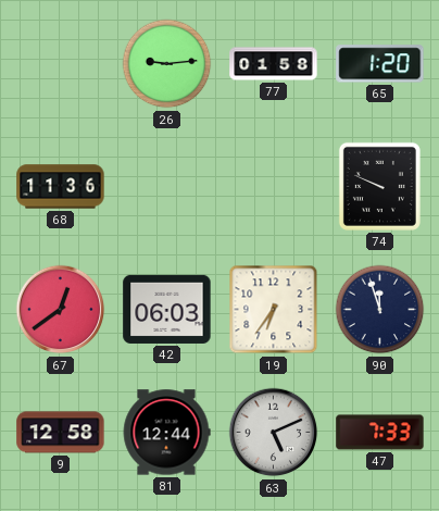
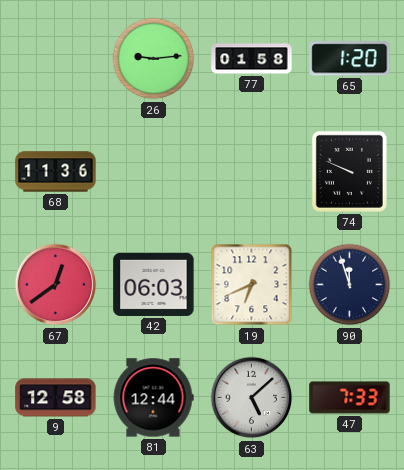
19: 6:36 -> 6:41 (252, 285)
63: 5:11 -> 5:08 (252, 398)
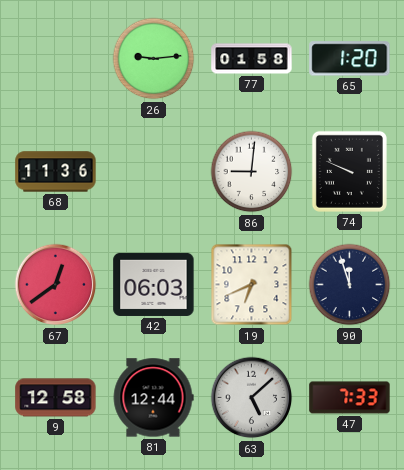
86: none -> 9:01 (252, 172)
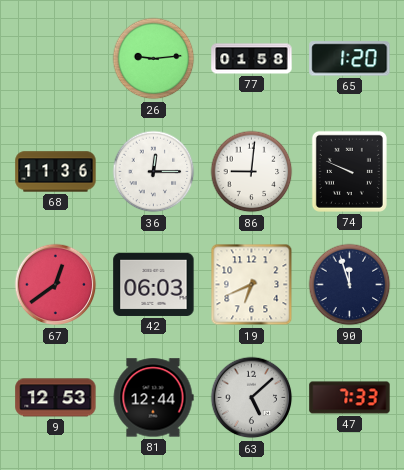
36: none -> 12:15 (154, 172)
9: 12:58 -> 12:53 (56, 398)
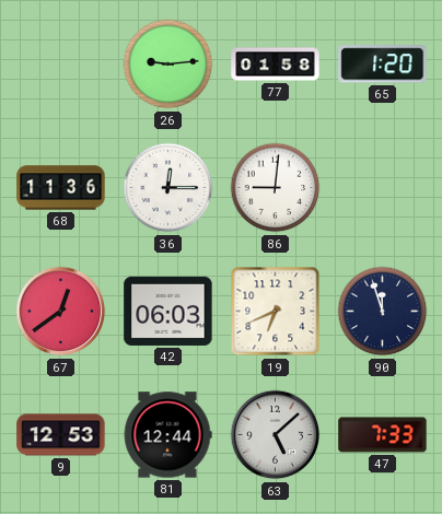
74: 9:49 -> none (349, 171)
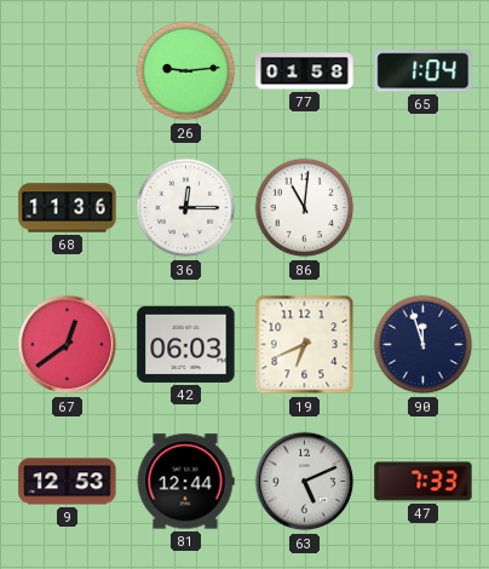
65: 1:20 -> 1:04 (424, 71)
86: 9:01 -> 11:01 (305, 208)
63: 5:08 -> 5:11 (305, 482)
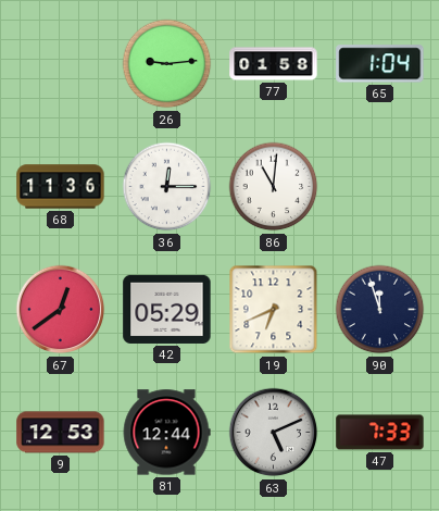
42: 06:03 -> 05:29 (167, 309)
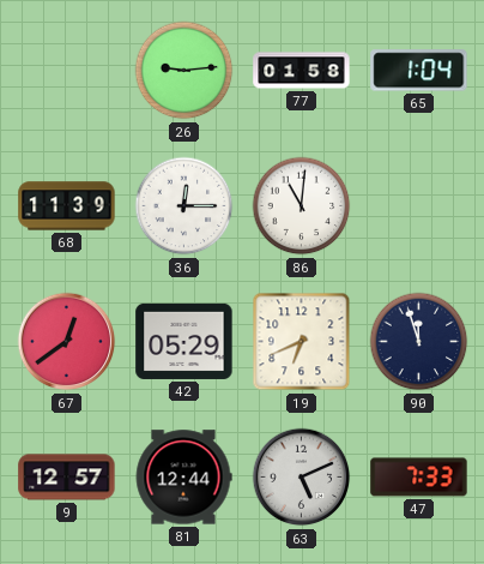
68: 11:36 -> 11:39 (67, 206)
9: 12:53 -> 12:57 (67, 478)
